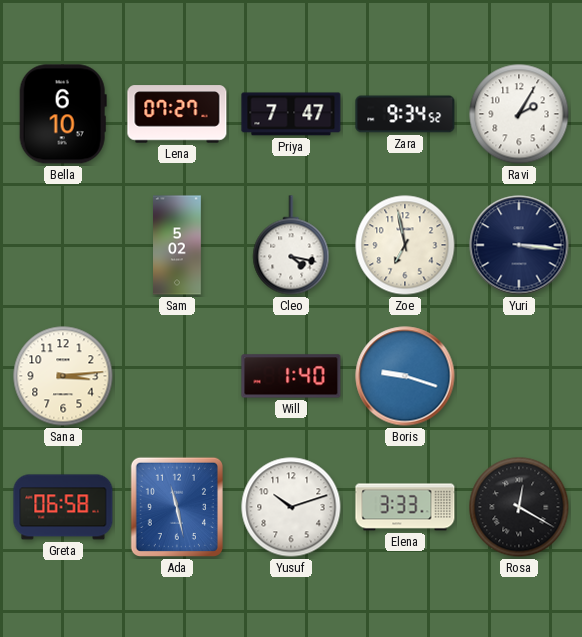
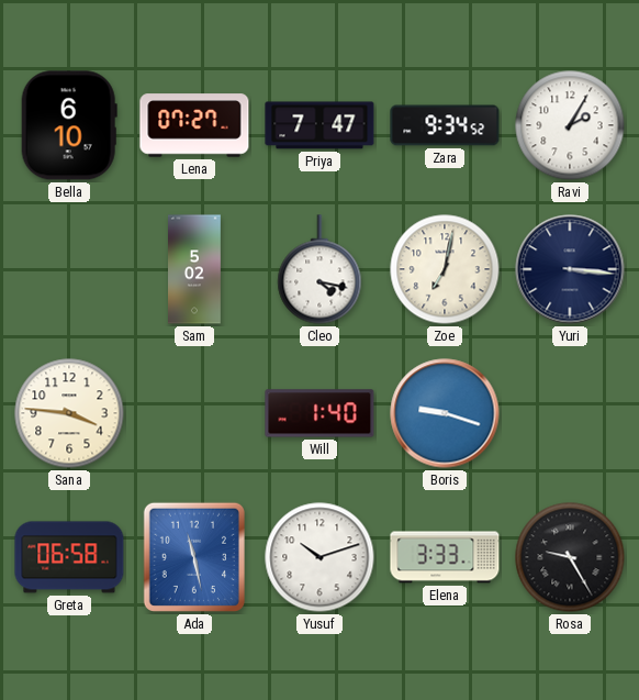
Zoe: 6:58 -> 7:02 (445, 269)
Sana: 3:14 -> 3:46 (69, 413)
Rosa: 12:20 -> 9:25 (570, 557)
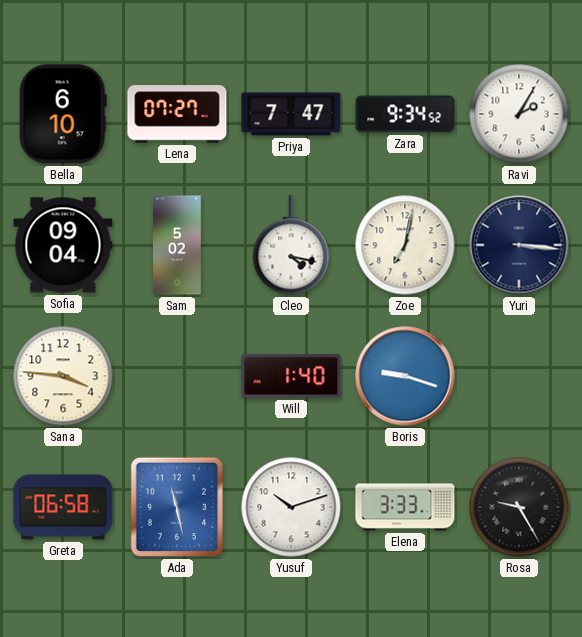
Sofia: none -> 09:04 (63, 245)
